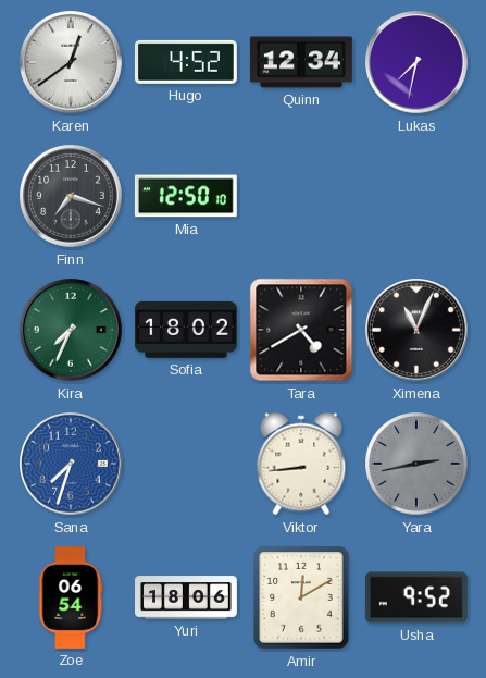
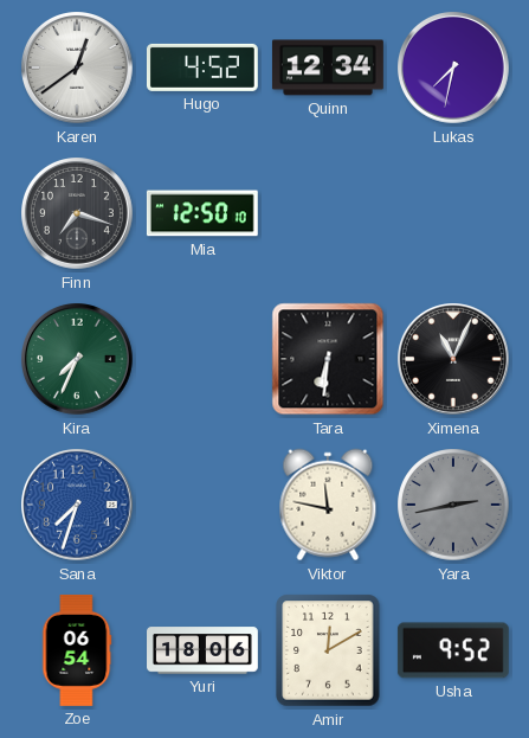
Sofia: 18:02 -> none (186, 330)
Tara: 4:40 -> 6:31 (328, 359)
Viktor: 8:44 -> 11:47 (328, 505)
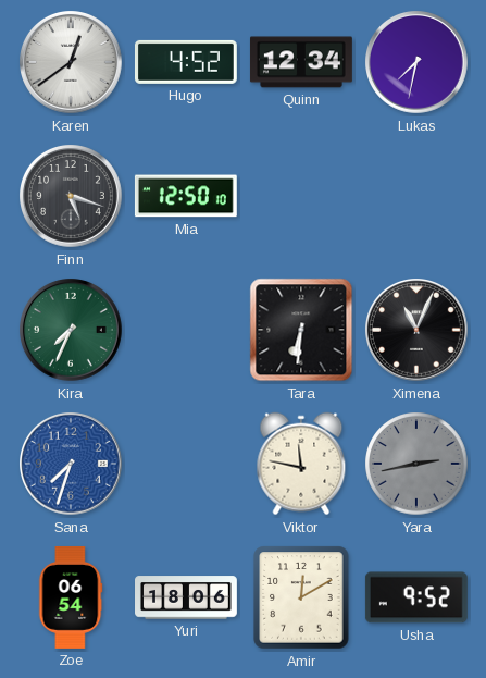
Finn: 7:18 -> 5:18 (72, 197)
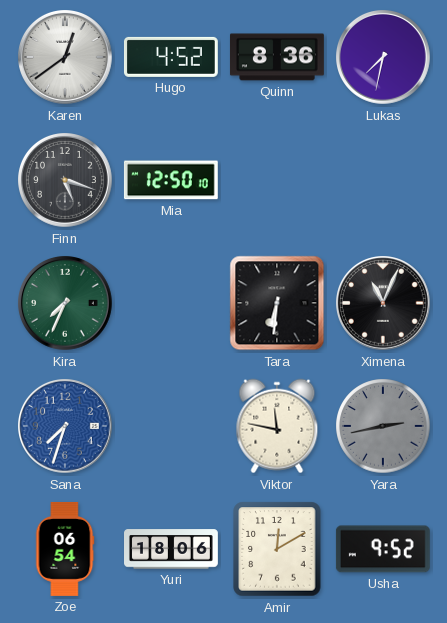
Quinn: 12:34 -> 8:36 (277, 57)
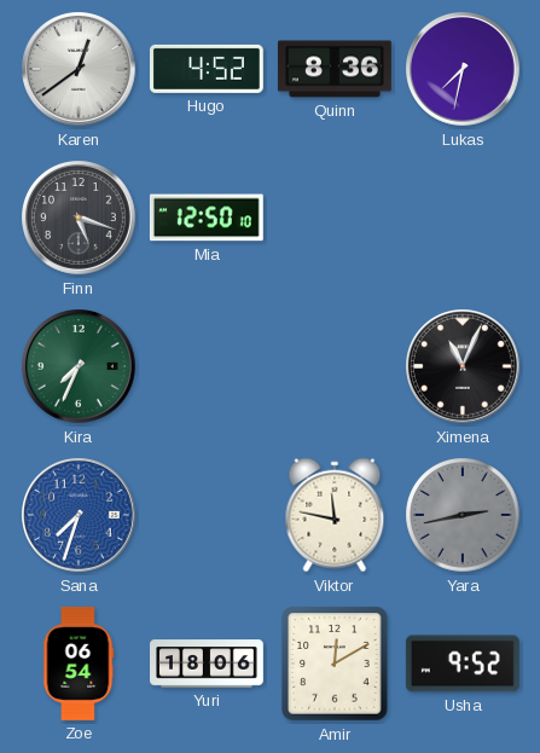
Tara: 6:31 -> none (277, 303)
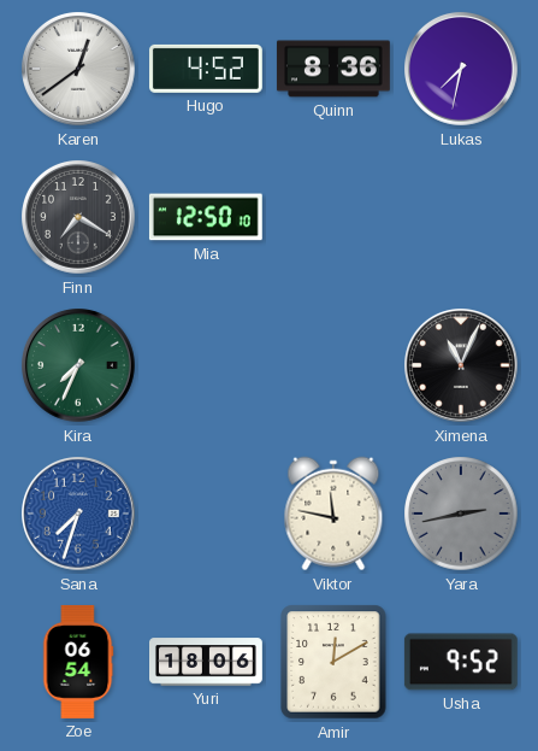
Finn: 5:18 -> 7:20 (79, 218)
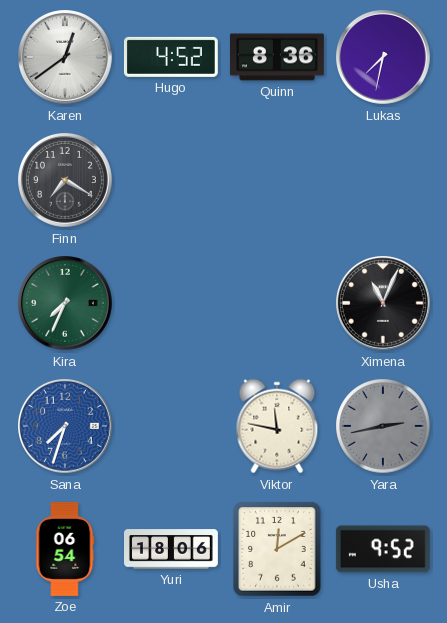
Mia: 12:50 -> none (206, 217)
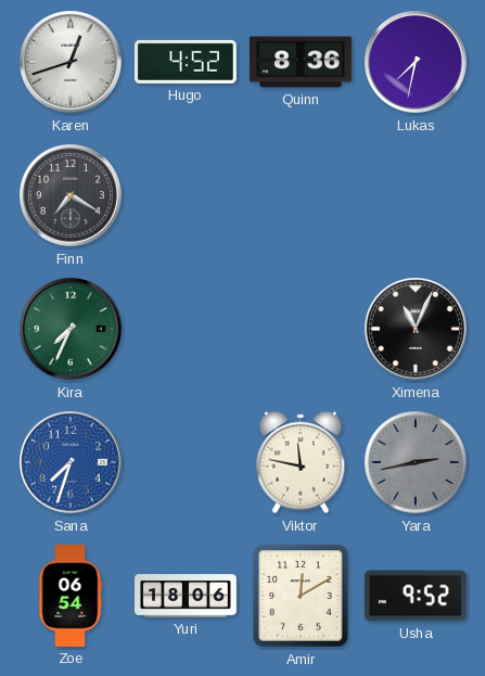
Karen: 12:39 -> 12:42 (72, 63)
